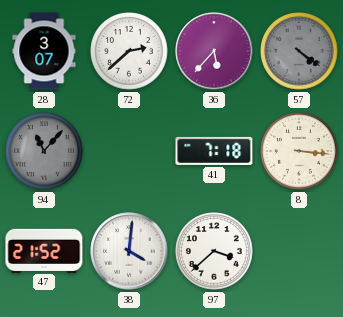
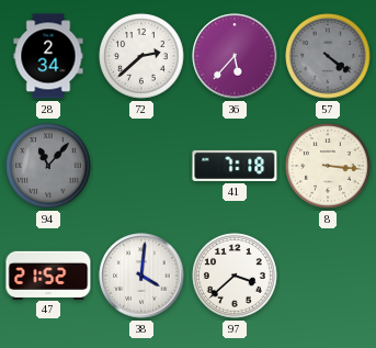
28: 3:07 -> 2:34 (48, 56)
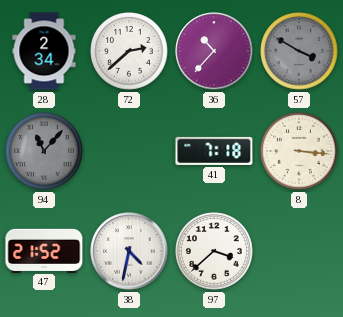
36: 5:37 -> 10:37 (214, 51)
57: 4:21 -> 3:50 (299, 51)
38: 4:01 -> 4:32 (129, 251)
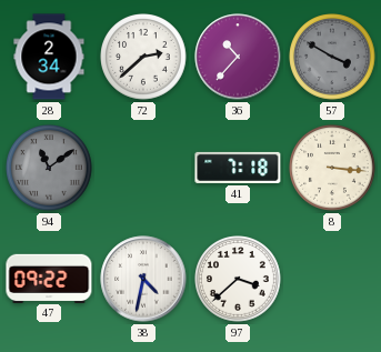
94: 11:07 -> 11:09 (49, 168)
47: 21:52 -> 09:22 (49, 278)
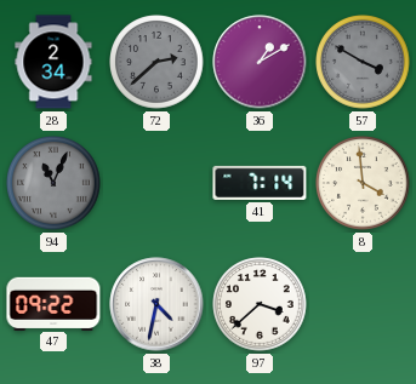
72 dial: white -> grey (156, 62)
36: 10:37 -> 1:10 (260, 62)
94: 11:09 -> 11:04 (53, 183)
41: 7:18 -> 7:14 (260, 183)
8: 3:16 -> 3:59 (363, 183)
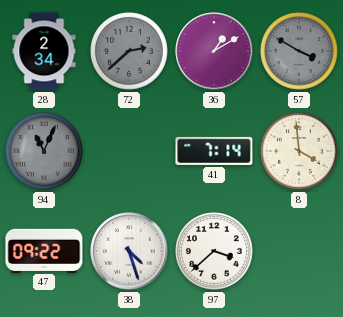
38: 4:32 -> 4:27 (129, 251)
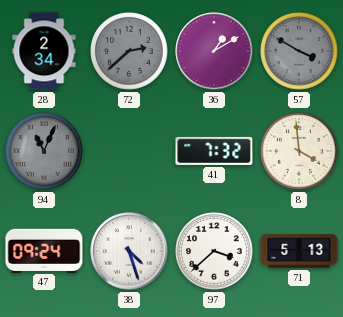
41: 7:14 -> 7:32 (214, 151)
47: 09:22 -> 09:24 (44, 250)
71: none -> 5:13 (299, 251)
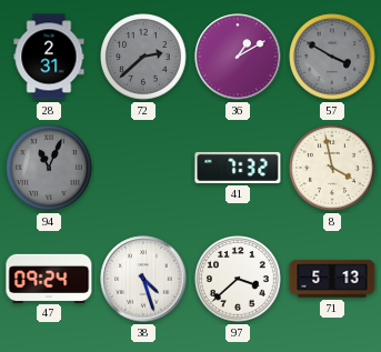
28: 2:34 -> 2:31 (49, 57)
8: 3:59 -> 3:58 (332, 168)
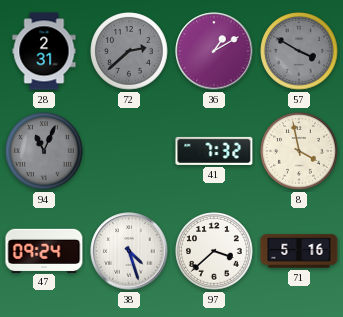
71: 5:13 -> 5:16 (299, 251)
